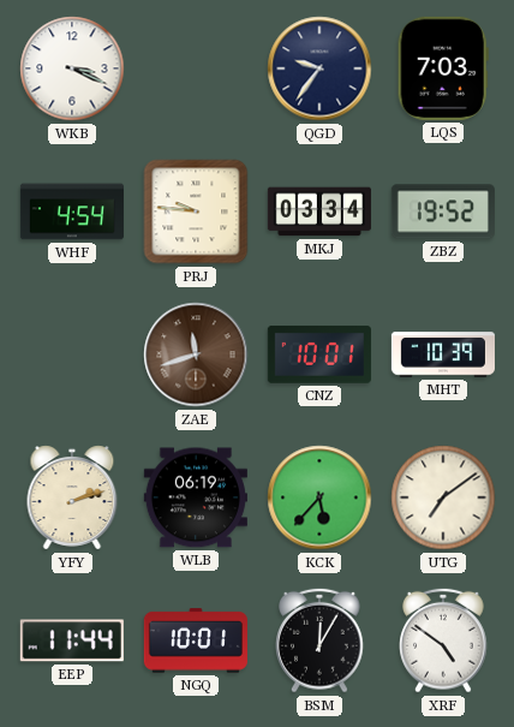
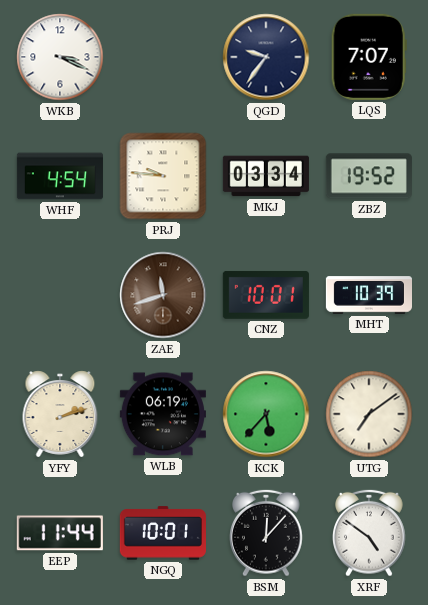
LQS: 7:03 -> 7:07 (369, 57)
BSM: 12:05 -> 12:07 (267, 533)
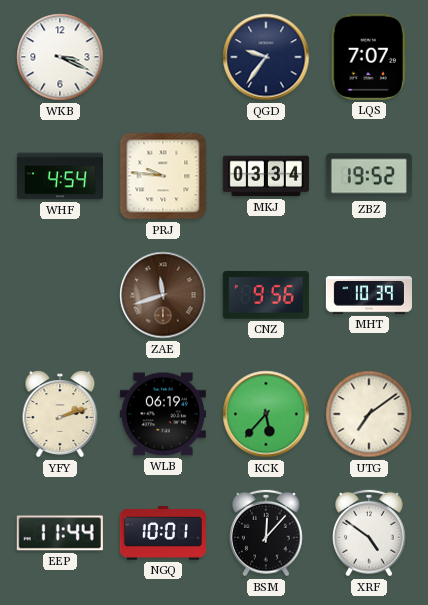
CNZ: 10:01 -> 9:56 (266, 295)
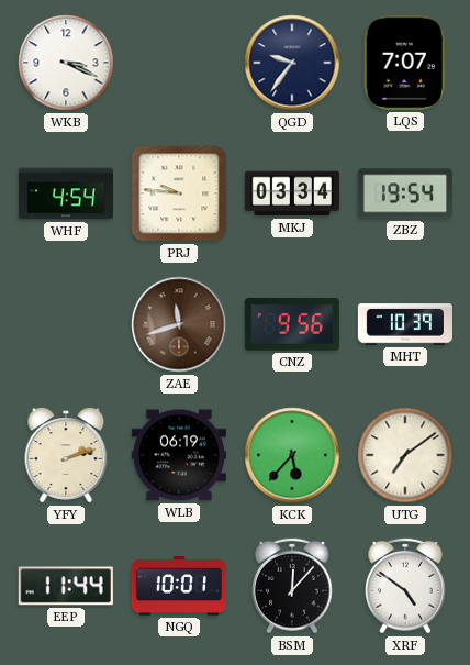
ZBZ: 19:52 -> 19:54 (405, 193)
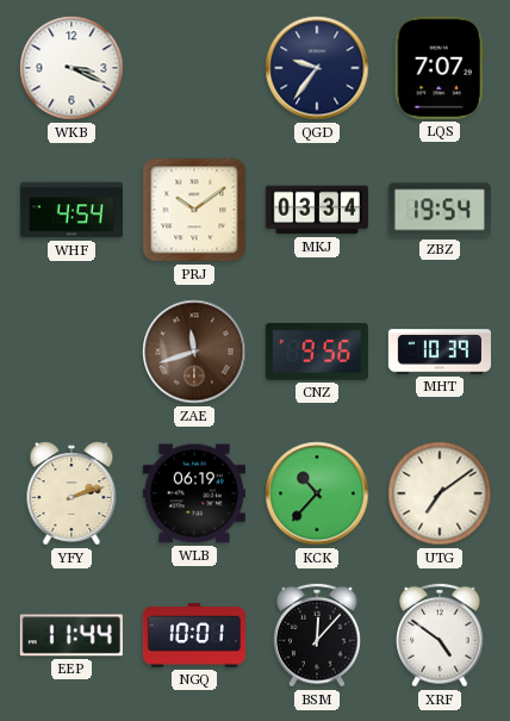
PRJ: 9:46 -> 10:09 (194, 210)
KCK: 5:37 -> 10:37 (317, 493)
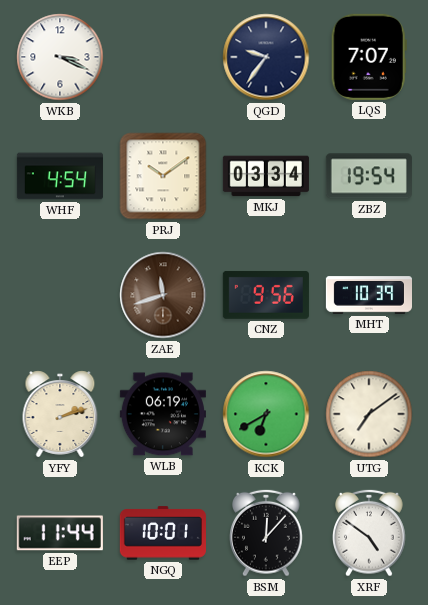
KCK: 10:37 -> 6:40 (266, 414)
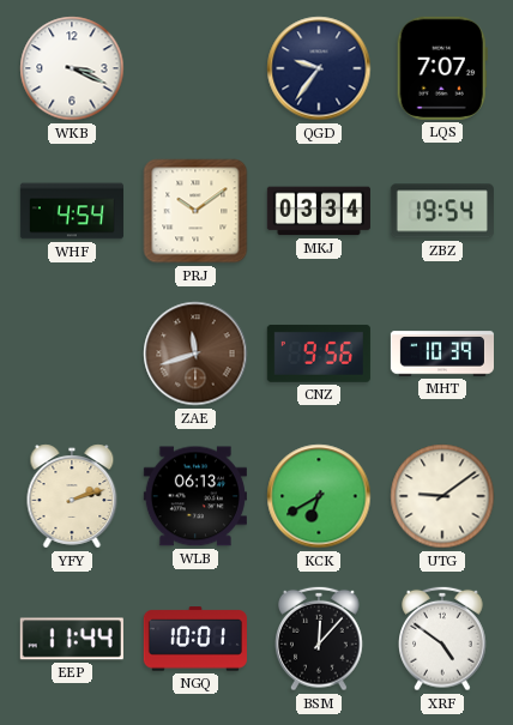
WLB: 06:19 -> 06:13 (195, 496)
UTG: 7:09 -> 9:09 (442, 496)
